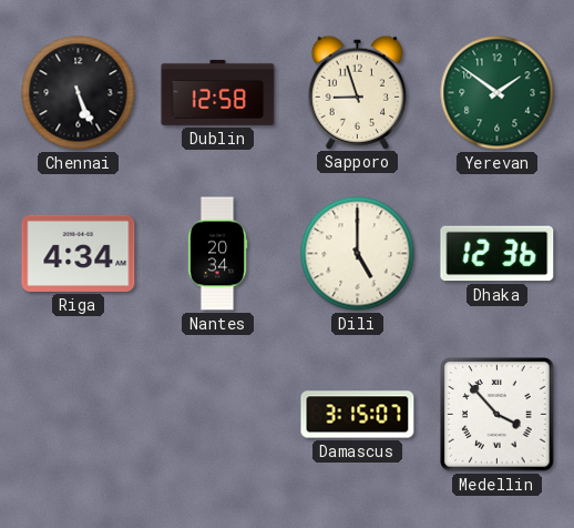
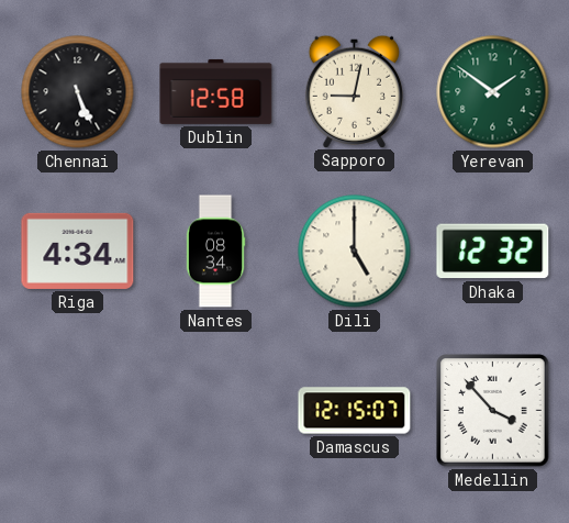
Sapporo: 8:57 -> 9:02 (354, 91)
Nantes: 20:34 -> 08:34 (215, 252)
Dhaka: 12:36 -> 12:32 (493, 252)
Damascus: 3:15 -> 12:15 (355, 411)
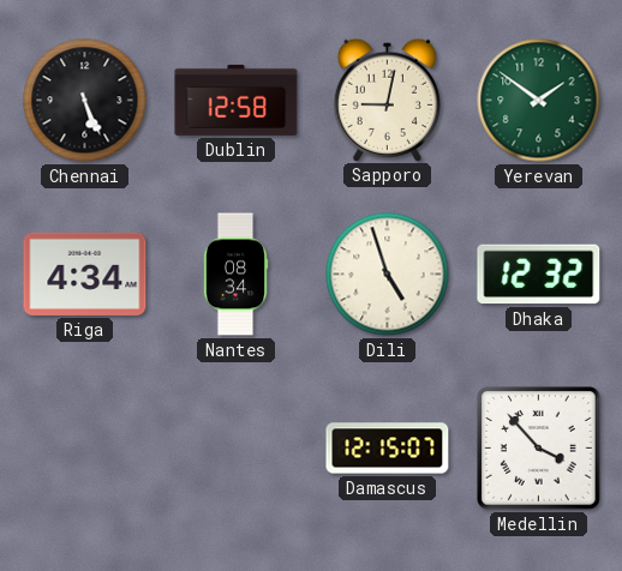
Dili: 5:00 -> 4:57 (388, 275)
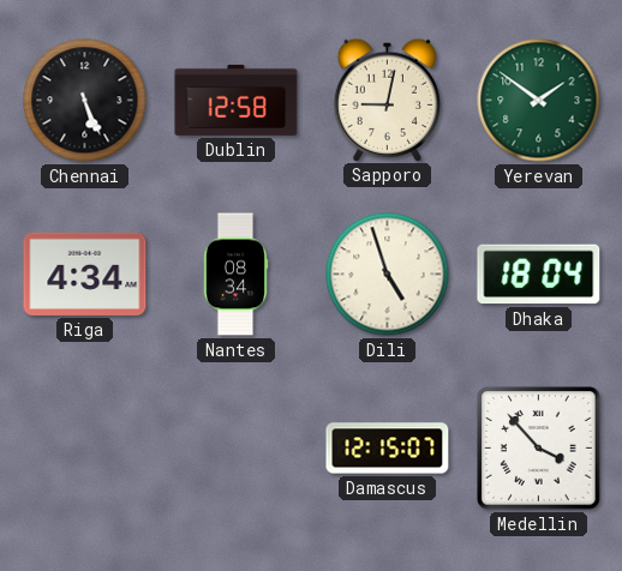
Dhaka: 12:32 -> 18:04 (539, 275)
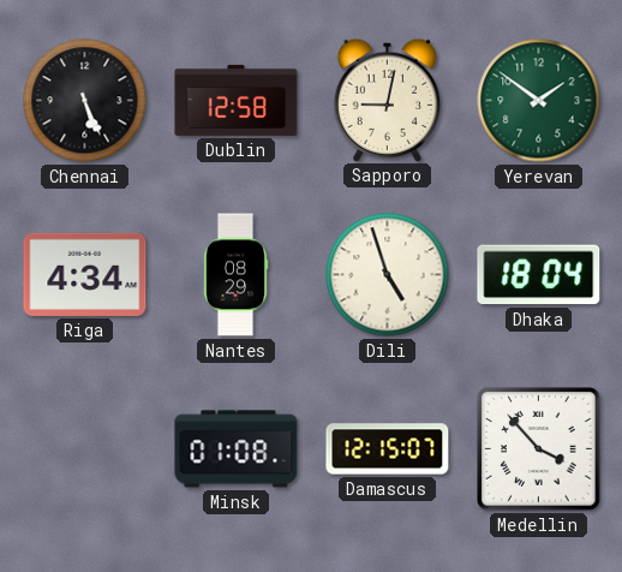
Nantes: 08:34 -> 08:29 (235, 275)
Minsk: none -> 01:08 (237, 449)
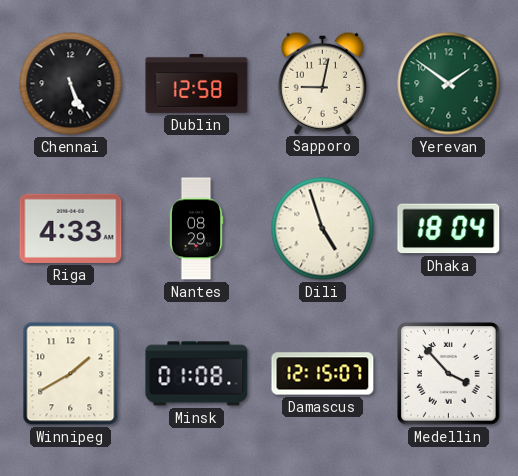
Riga: 4:34 -> 4:33 (71, 228)
Winnipeg: none -> 1:40 (71, 374)
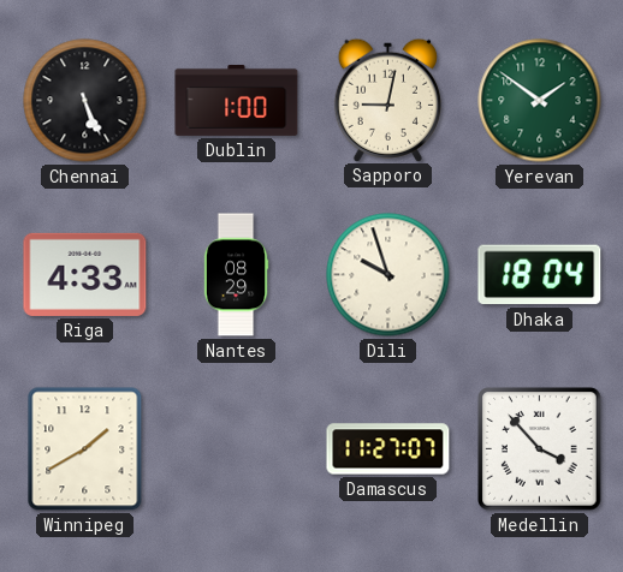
Dublin: 12:58 -> 1:00 (237, 100)
Dili: 4:57 -> 9:57 (388, 275)
Minsk: 01:08 -> none (197, 374)
Damascus: 12:15 -> 11:27 (388, 449)
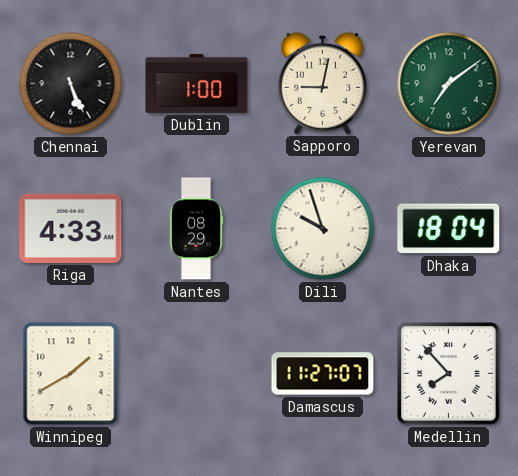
Yerevan: 1:51 -> 7:09 (449, 84)
Medellin: 3:53 -> 7:53 (449, 374)
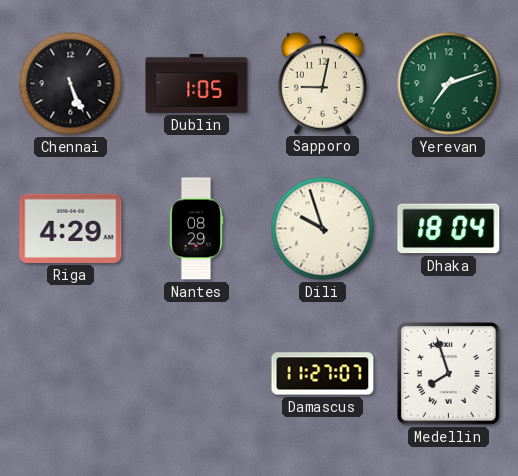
Dublin: 1:00 -> 1:05 (197, 83)
Yerevan: 7:09 -> 7:12 (449, 84)
Riga: 4:33 -> 4:29 (71, 228)
Winnipeg: 1:40 -> none (71, 374)
Medellin: 7:53 -> 7:57 (449, 374)
